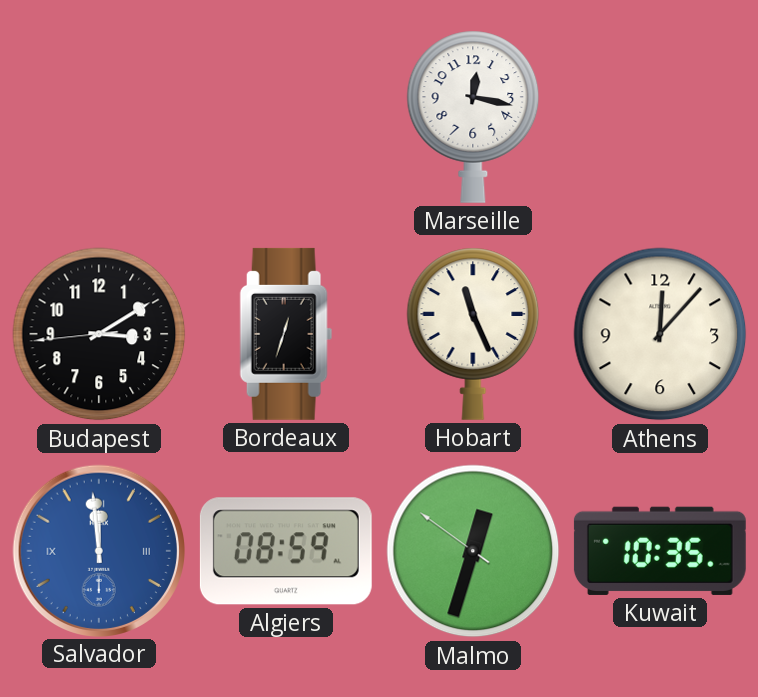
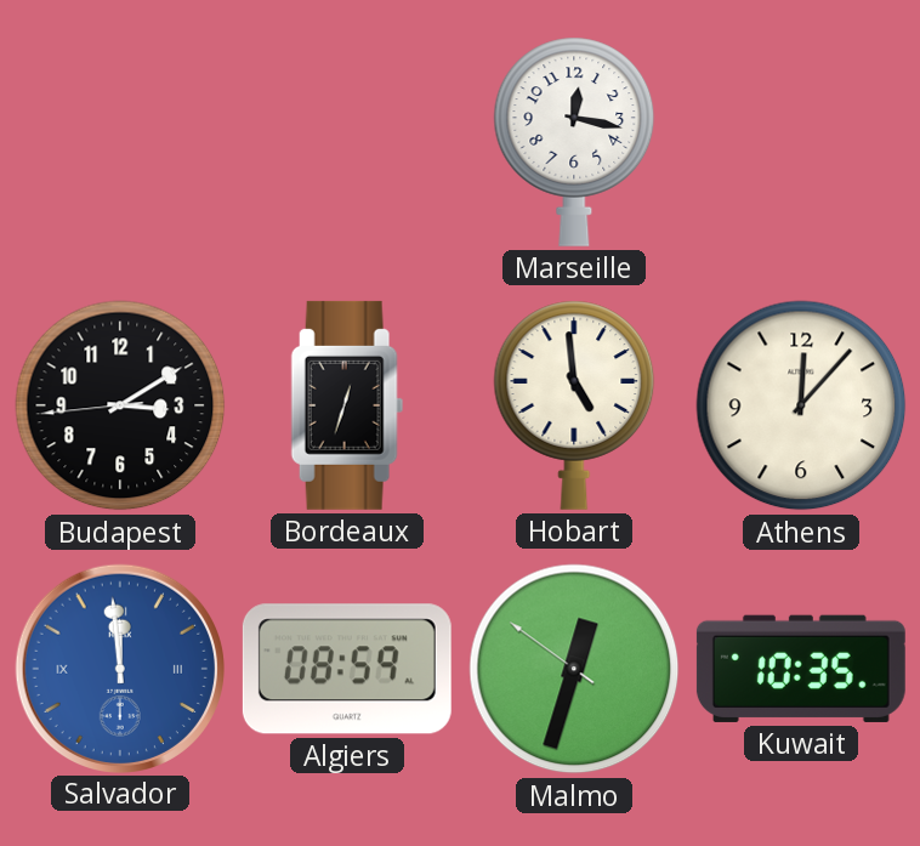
Hobart: 11:26 -> 4:59 (574, 405)
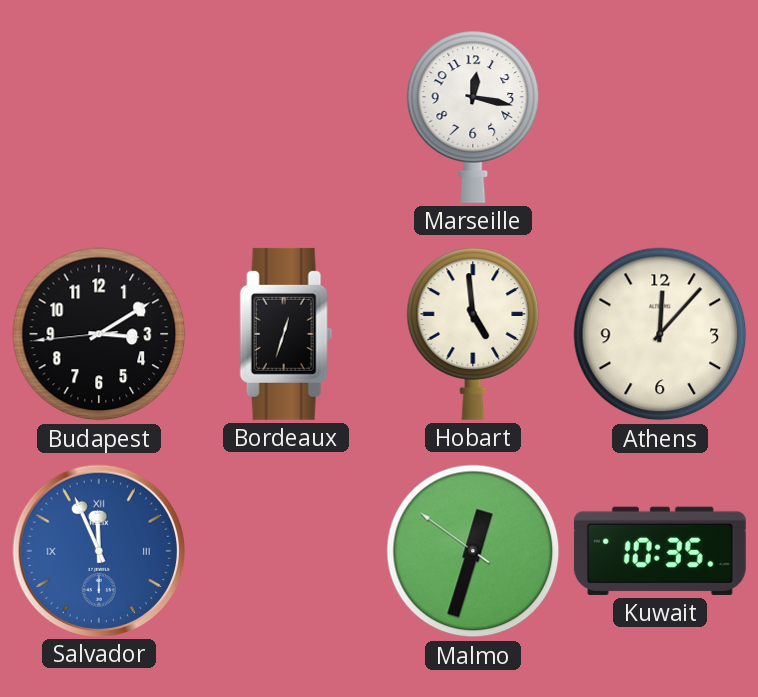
Salvador: 11:59 -> 11:56 (98, 550)
Algiers: 08:59 -> none (347, 669)
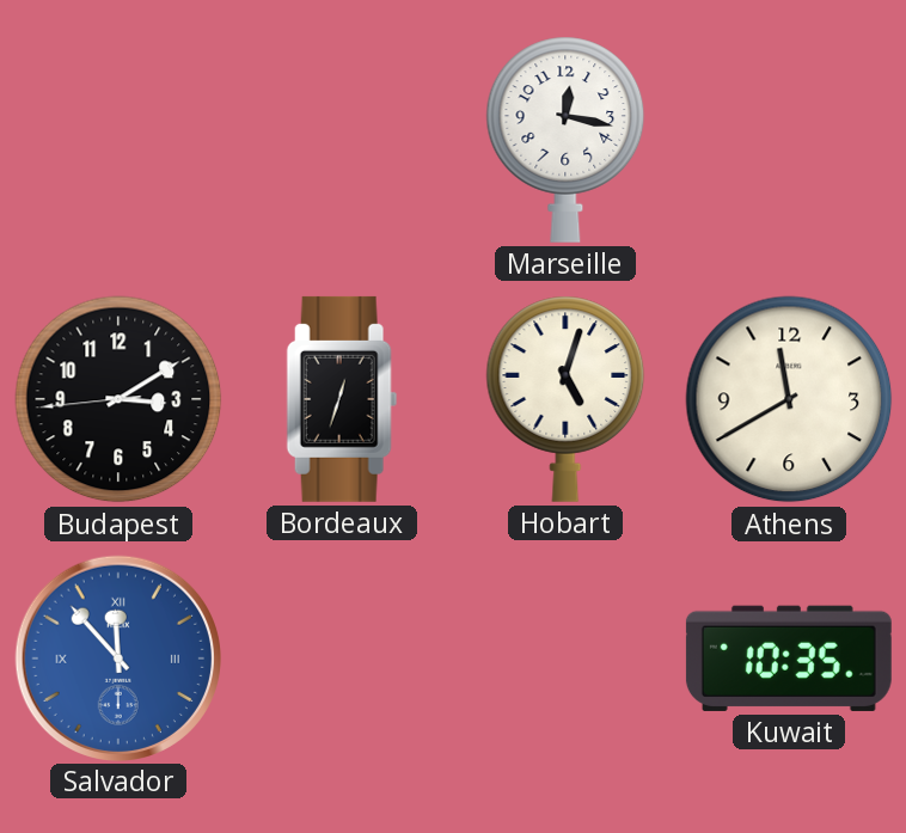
Hobart: 4:59 -> 5:03 (565, 399)
Athens: 12:07 -> 11:40 (789, 399)
Salvador: 11:56 -> 11:53 (117, 657)
Malmo: 12:32 -> none (473, 551)
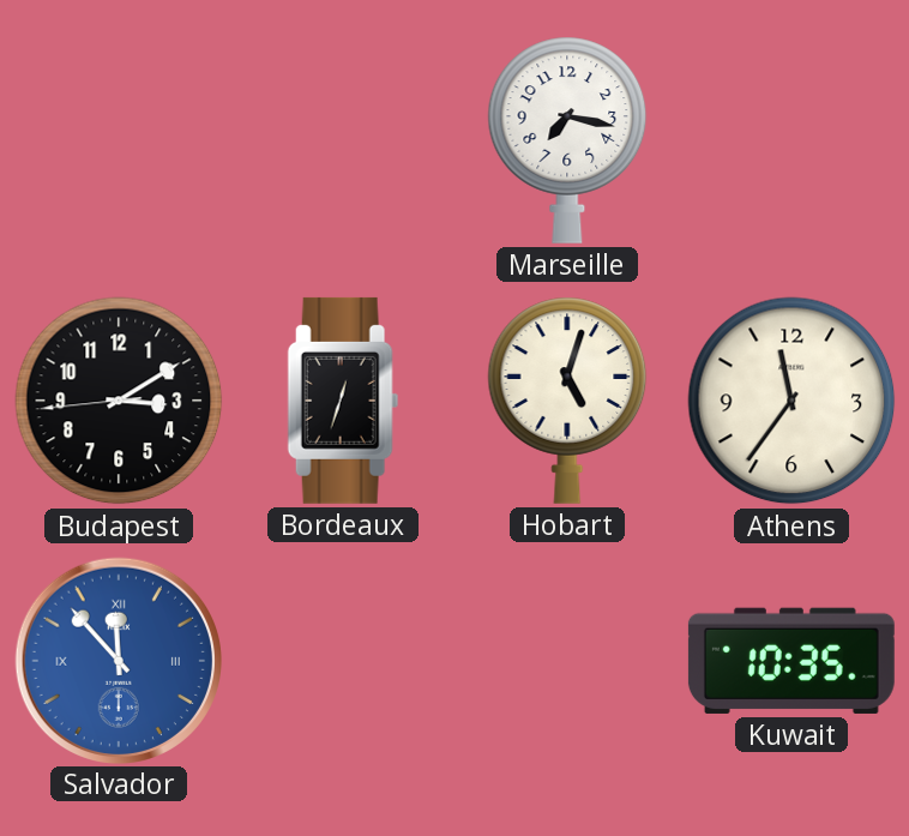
Marseille: 12:17 -> 7:17 (567, 140)
Athens: 11:40 -> 11:36 (791, 401)
